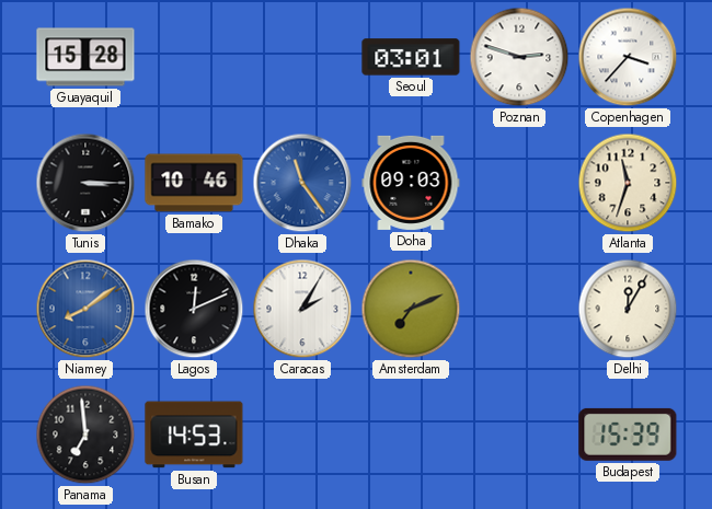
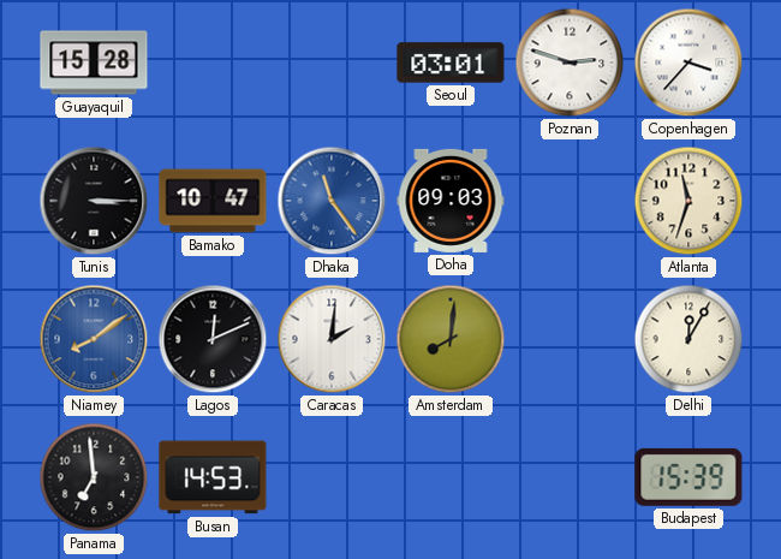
Bamako: 10:46 -> 10:47 (213, 201)
Caracas: 2:05 -> 2:01 (332, 339)
Amsterdam: 7:11 -> 8:01 (451, 339)
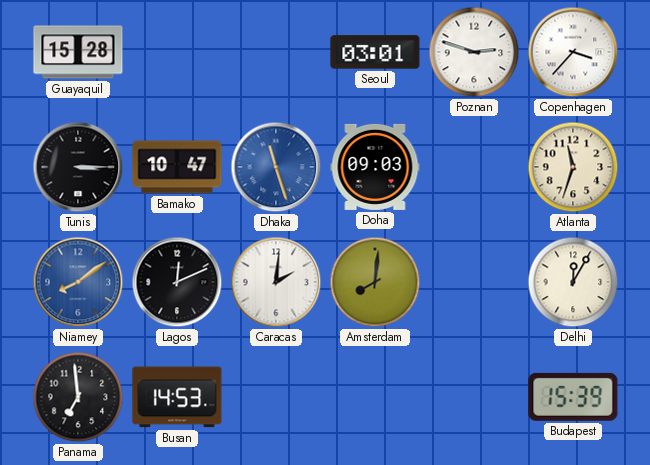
Dhaka: 11:24 -> 11:27 (276, 167)
